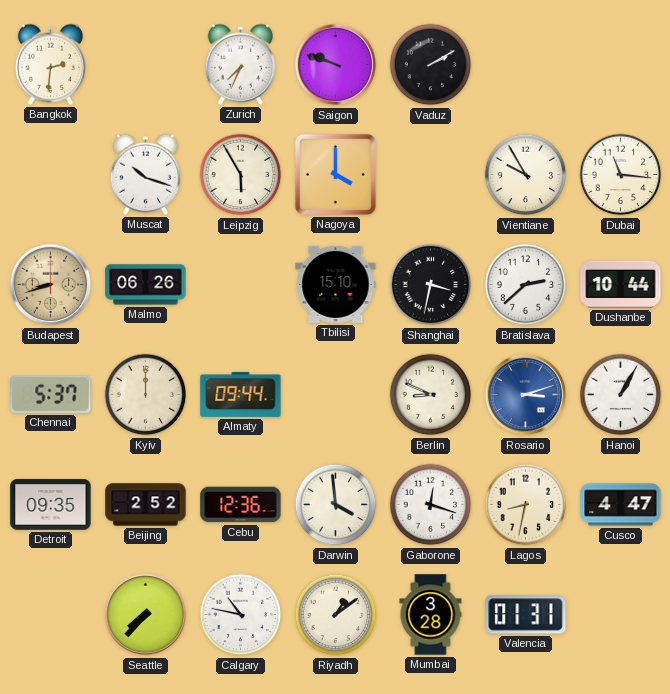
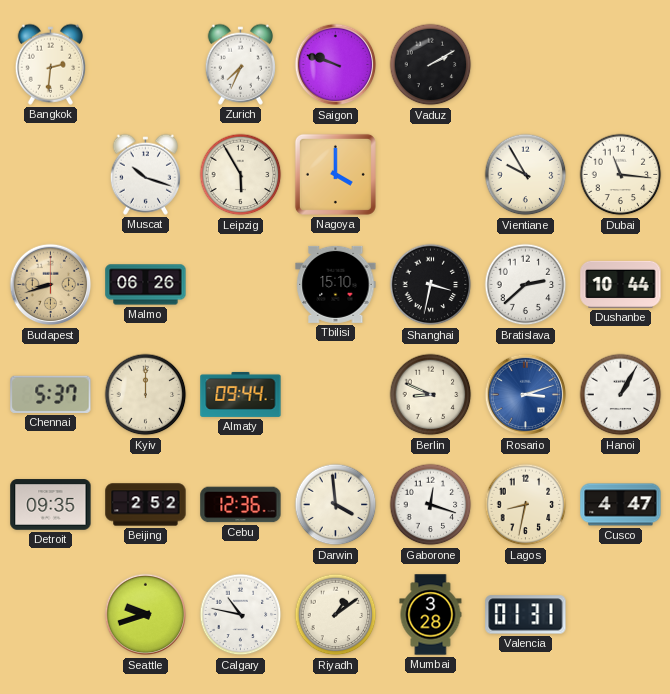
Seattle: 7:37 -> 9:42 (146, 615)
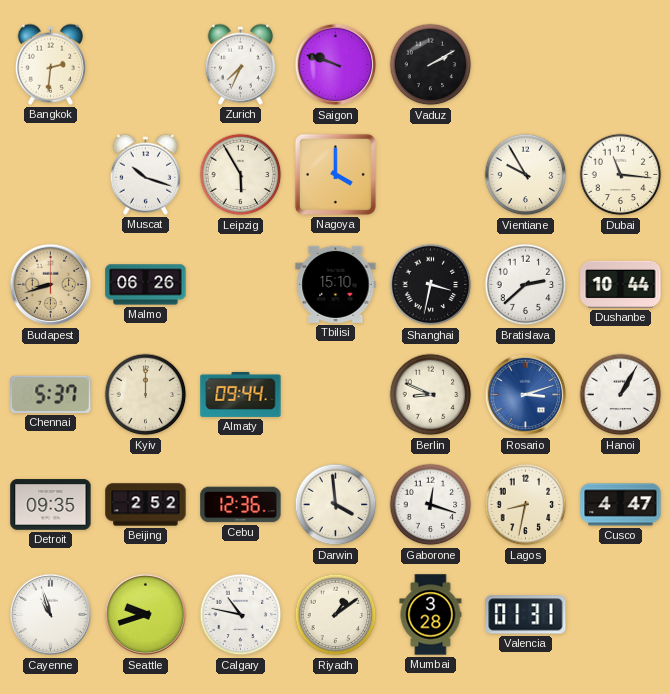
Cayenne: none -> 10:57 (51, 615)
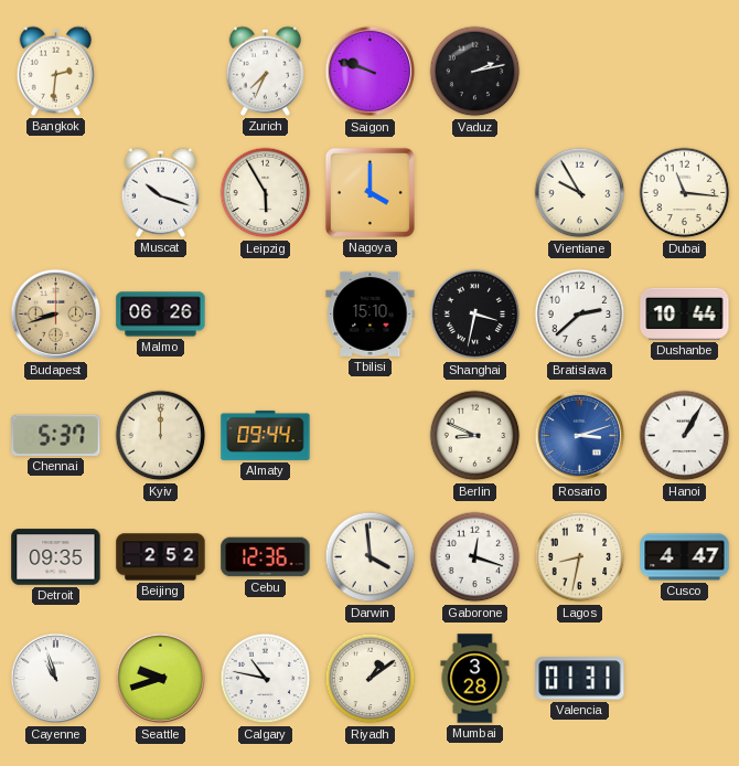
Vaduz: 2:10 -> 2:13 (475, 72)
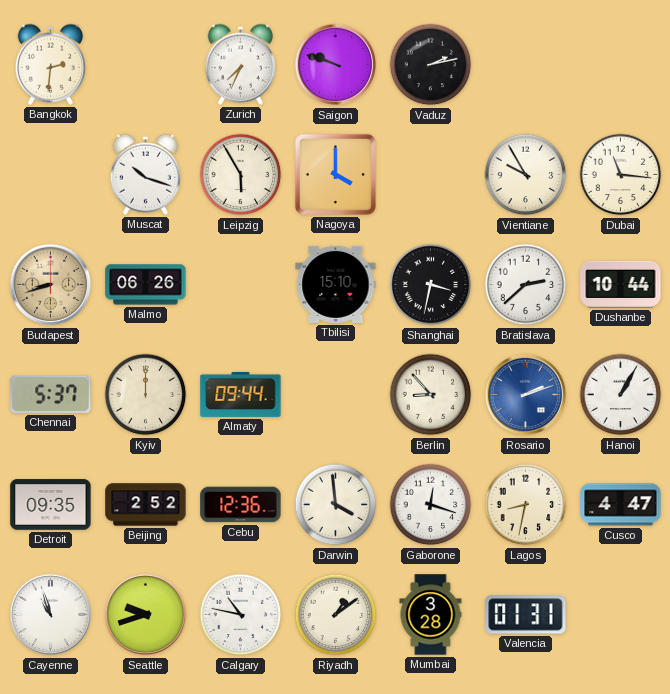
Berlin: 8:49 -> 8:53 (431, 395)
Rosario: 3:12 -> 2:12 (526, 395)
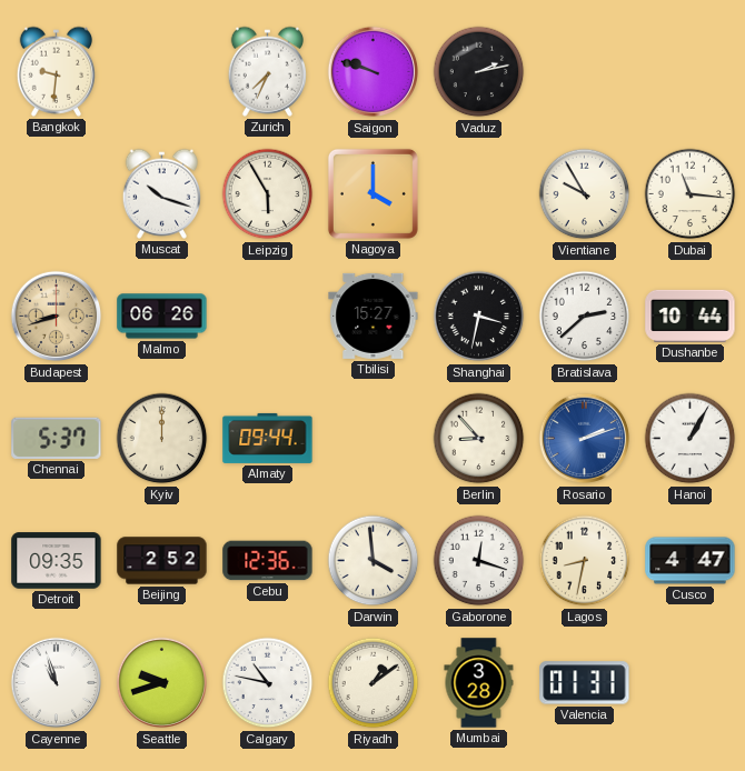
Bangkok: 2:31 -> 9:31 (56, 71)
Tbilisi: 15:10 -> 15:27 (374, 316)
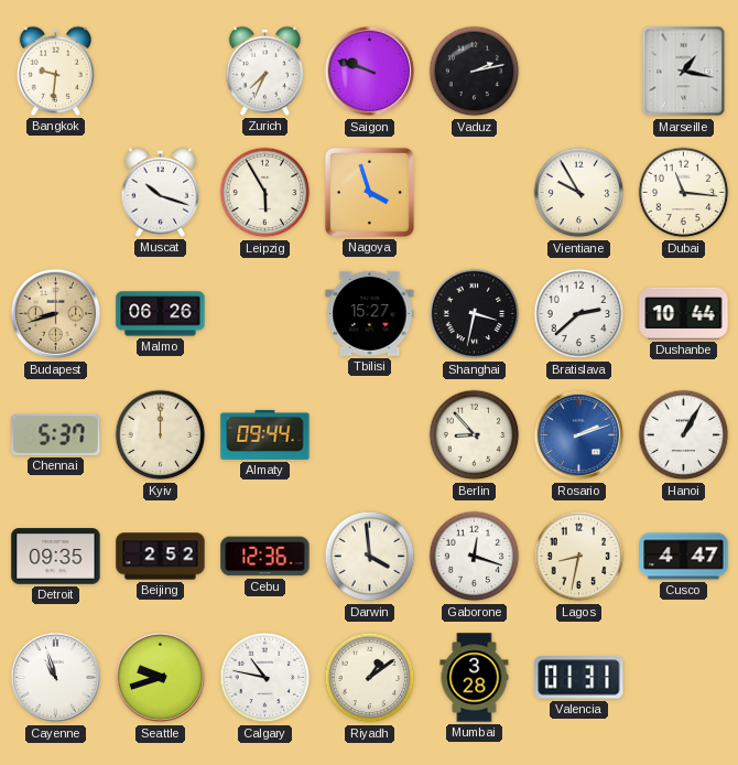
Marseille: none -> 1:17 (684, 72)
Nagoya: 4:00 -> 3:57 (369, 192)
